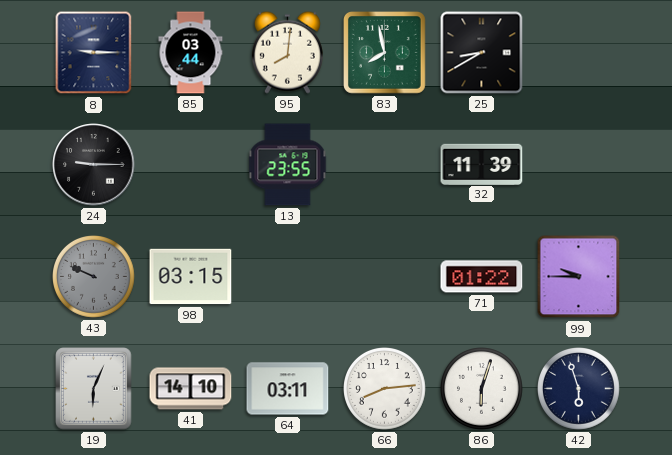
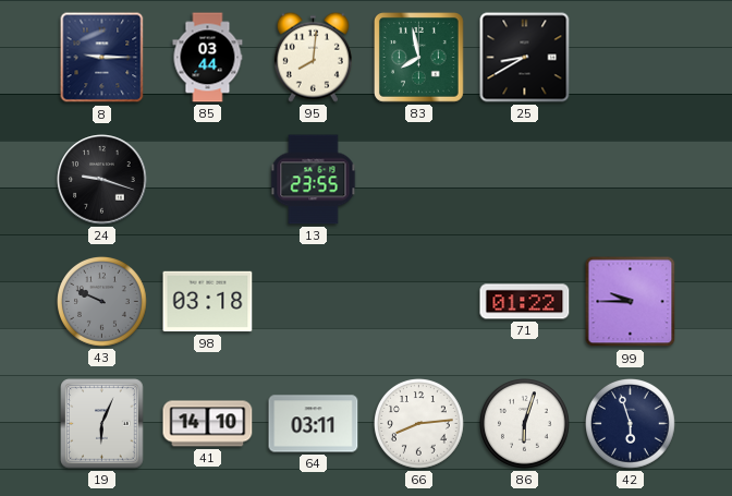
24: 9:15 -> 9:18 (102, 180)
32: 11:39 -> none (482, 164)
98: 03:15 -> 03:18 (208, 302)
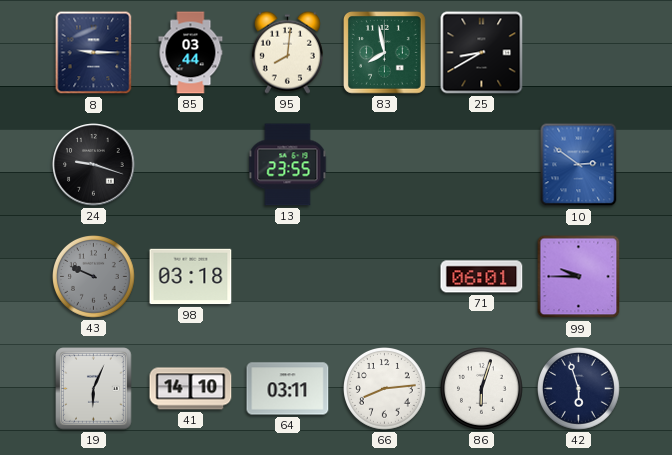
10: none -> 2:51 (579, 165)
71: 01:22 -> 06:01 (482, 277)
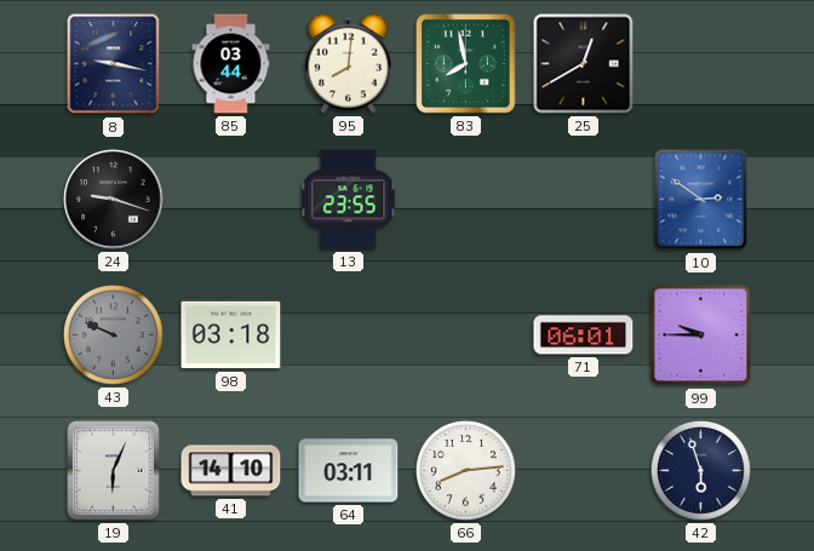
8: 9:15 -> 9:17 (114, 64)
25: 8:40 -> 12:40 (584, 64)
86: 6:03 -> none (482, 389)
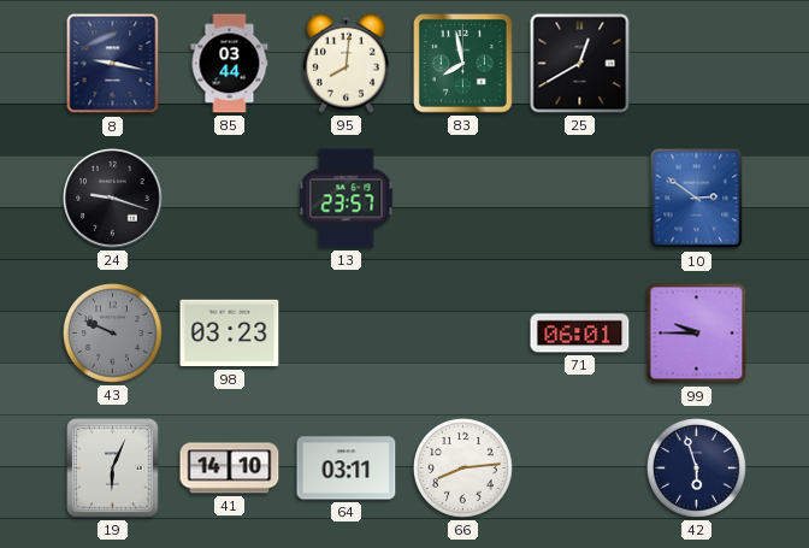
13: 23:55 -> 23:57 (347, 199)
98: 03:18 -> 03:23 (230, 334)
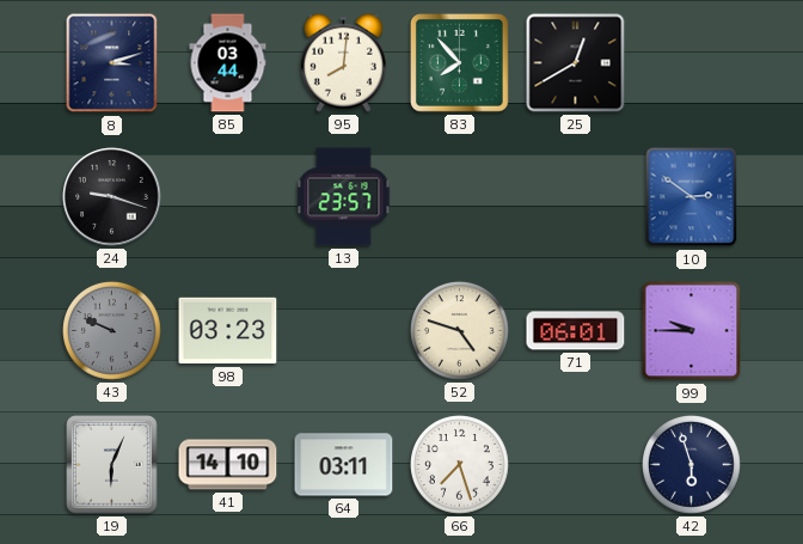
8: 9:17 -> 3:12 (112, 63)
83: 7:58 -> 7:53 (460, 63)
52: none -> 4:48 (460, 331)
66: 8:14 -> 7:27 (460, 465)
